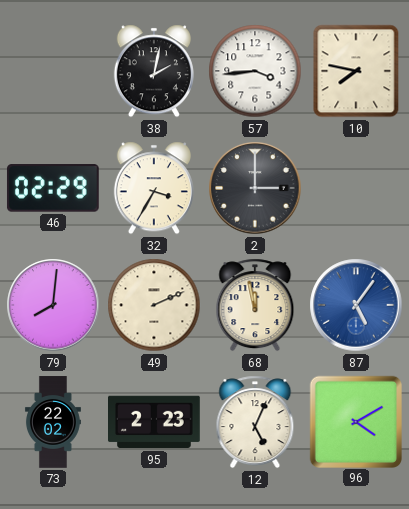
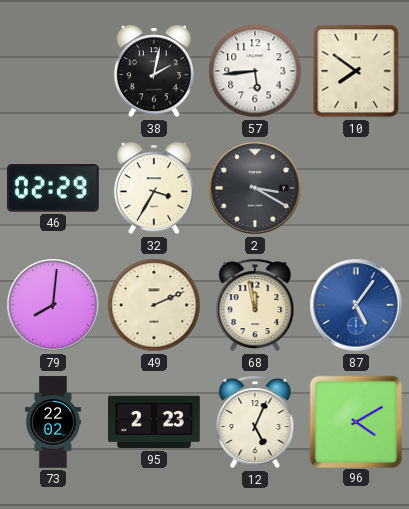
57: 3:44 -> 5:44 (255, 71)
10: 7:47 -> 7:51 (356, 71)
2: 3:00 -> 3:20 (255, 188)
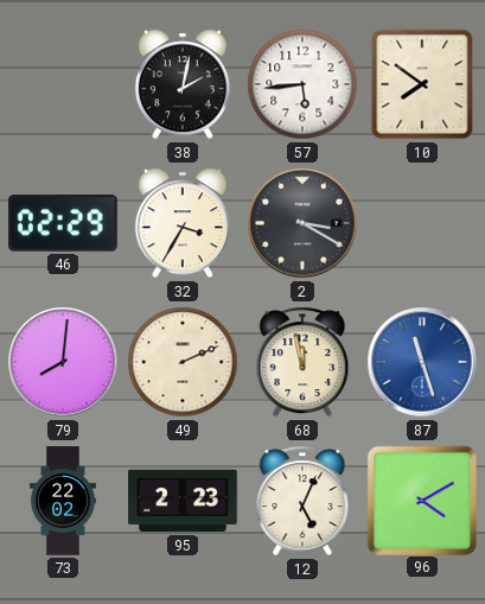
87: 5:06 -> 11:27 (422, 362)
